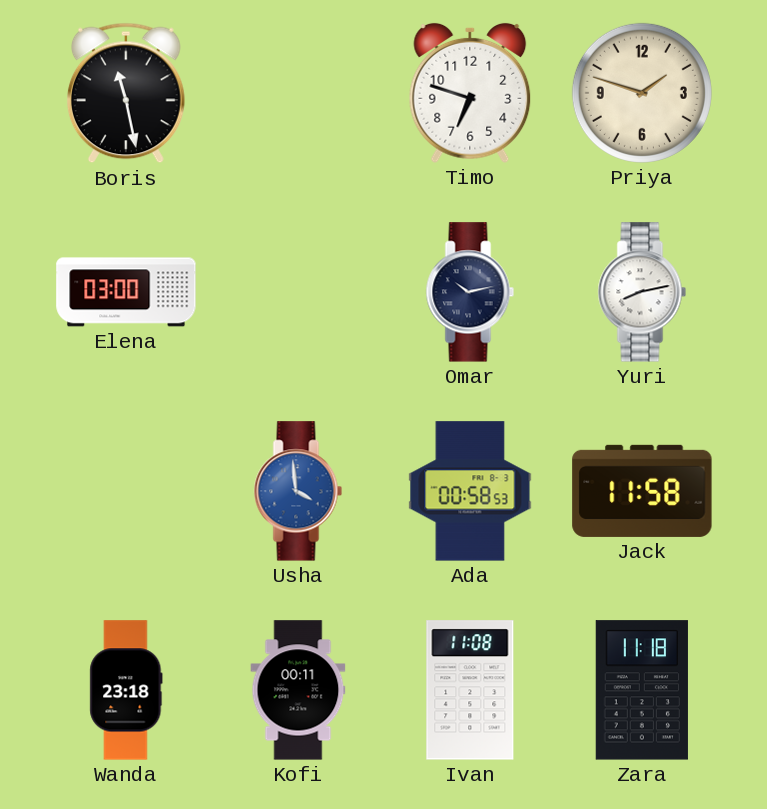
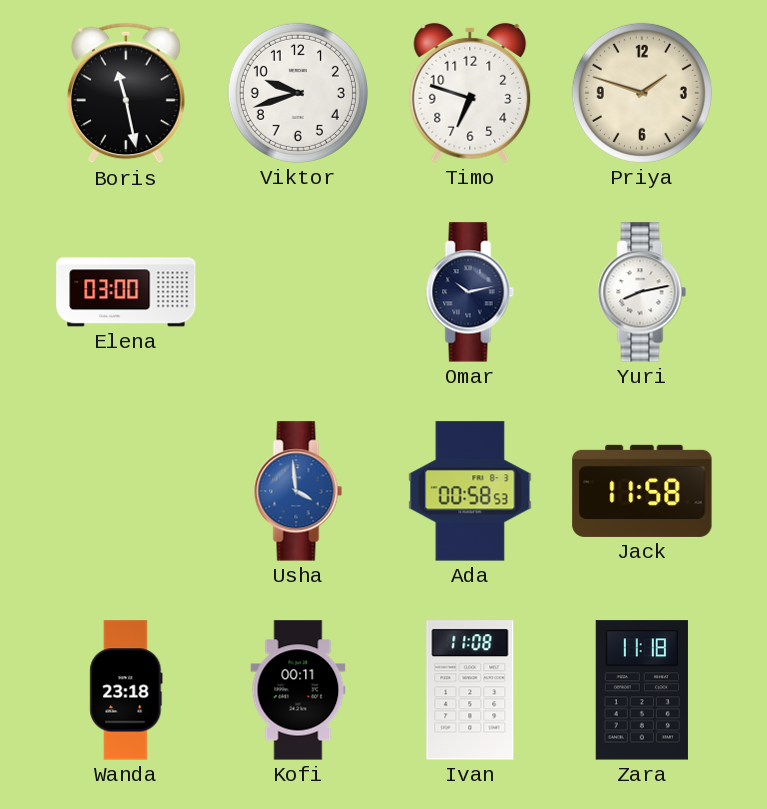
Viktor: none -> 9:42 (298, 93)
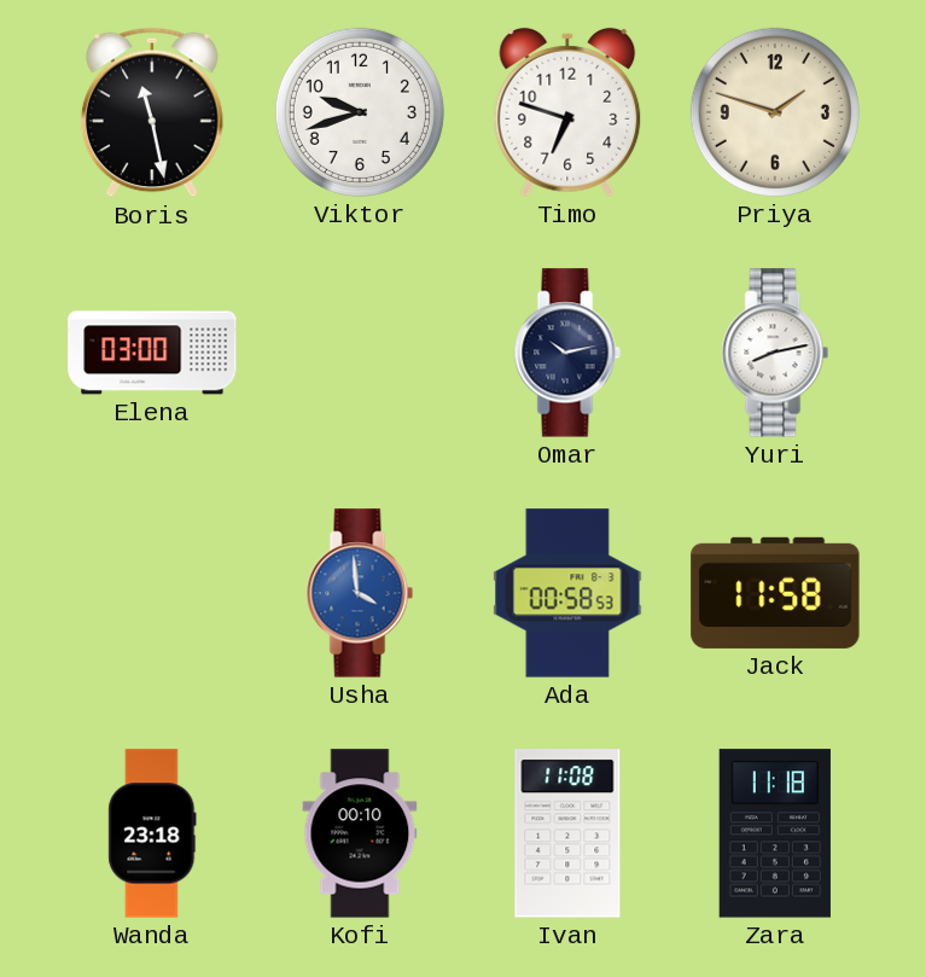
Kofi: 00:11 -> 00:10 (360, 833)
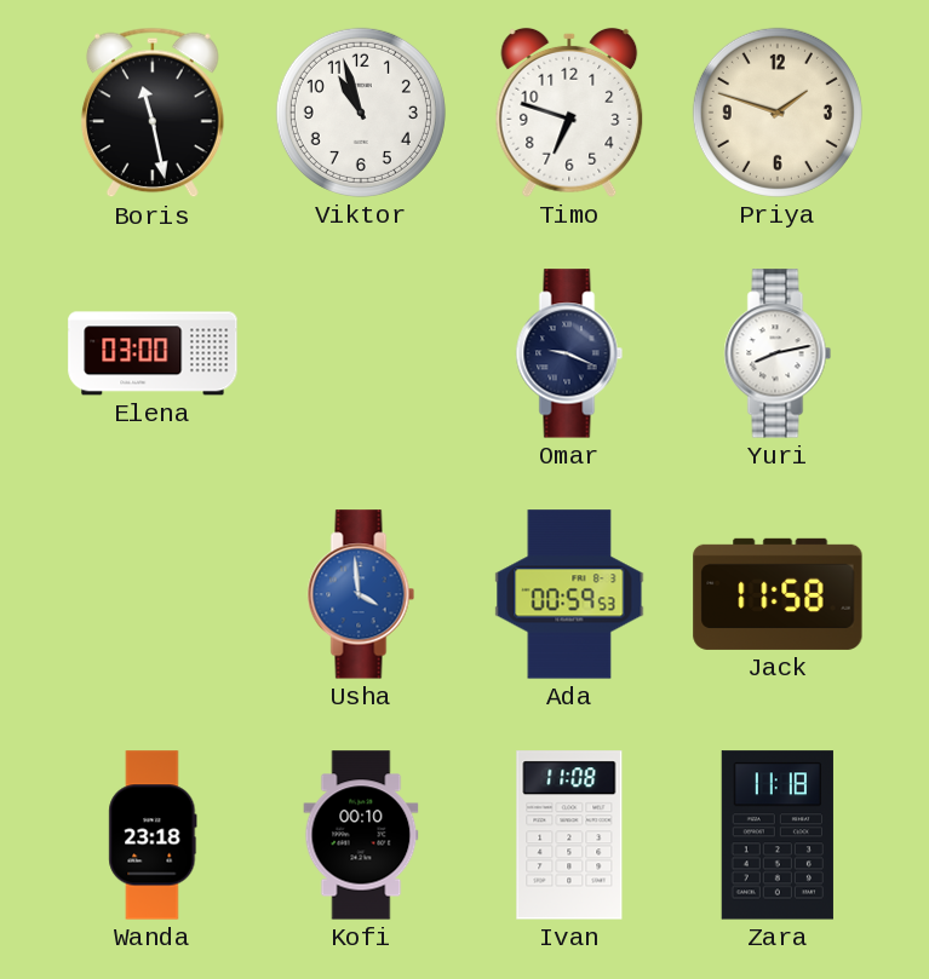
Viktor: 9:42 -> 10:57 (361, 113)
Omar: 10:13 -> 9:19 (569, 353)
Ada: 00:58 -> 00:59 (569, 594)
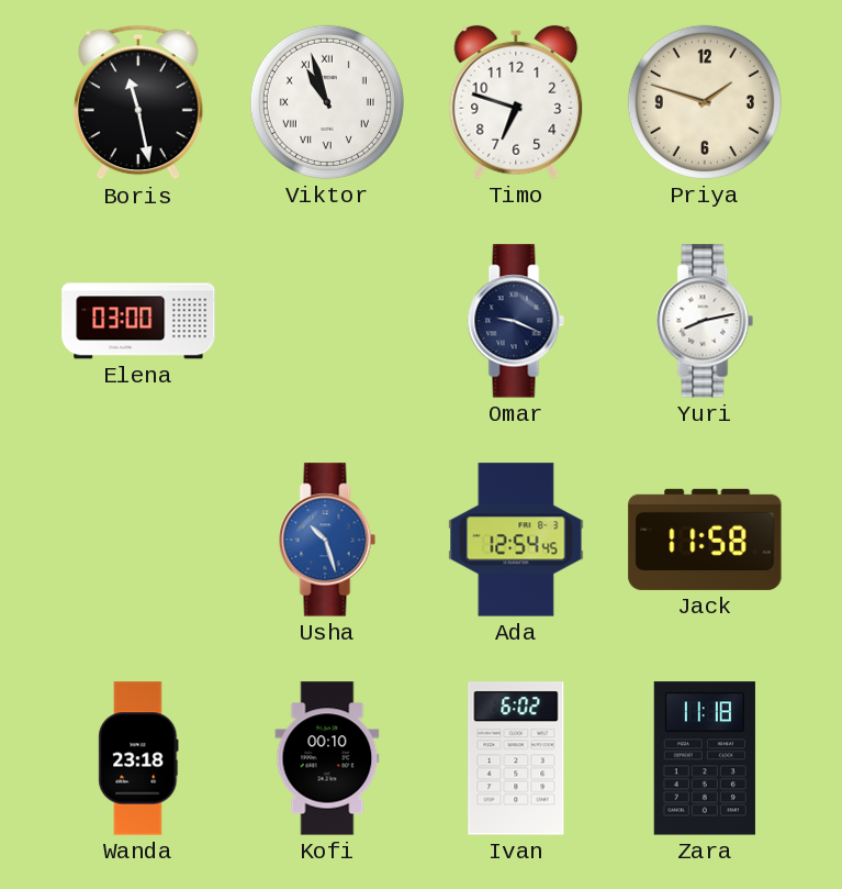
Viktor numerals: Arabic -> Roman (327, 102)
Usha: 3:59 -> 10:27 (327, 540)
Ada: 00:59 -> 12:54 (516, 540)
Ivan: 11:08 -> 6:02 (516, 758)
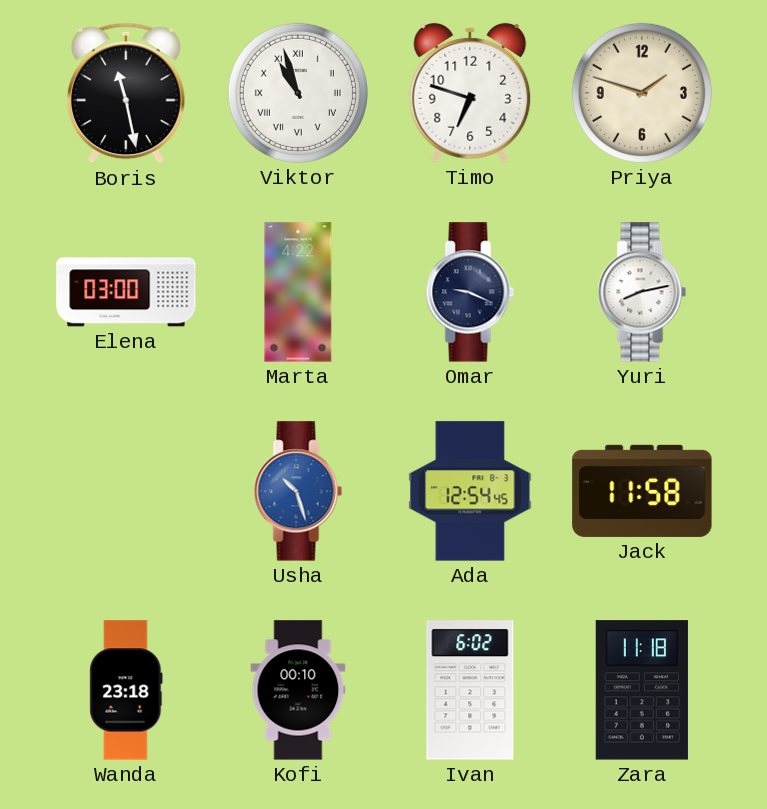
Marta: none -> 4:22 (298, 292)
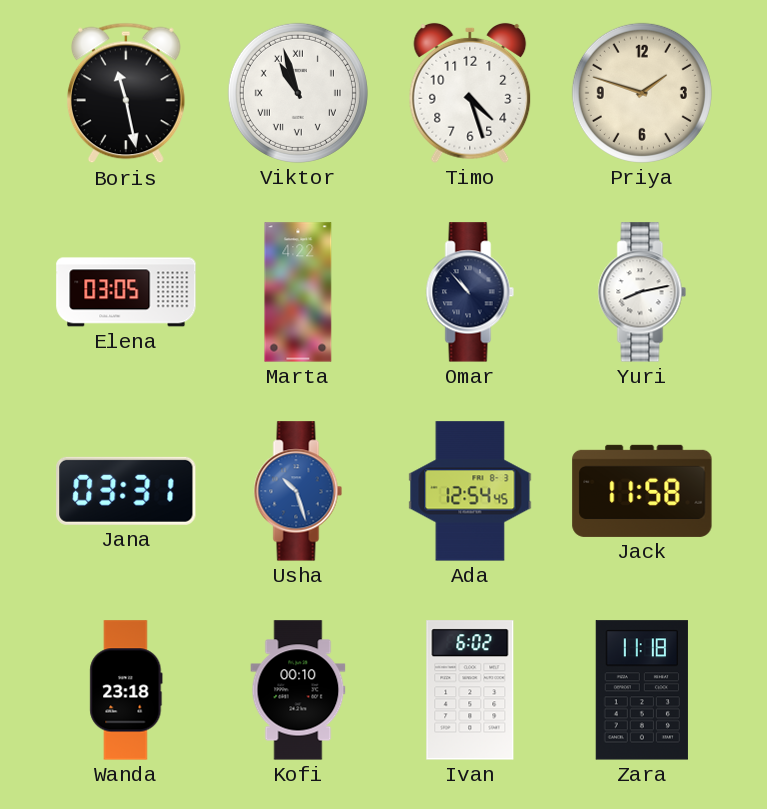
Timo: 6:48 -> 4:27 (470, 93)
Elena: 03:00 -> 03:05 (126, 292)
Omar: 9:19 -> 10:53 (470, 292)
Jana: none -> 03:31 (126, 491)
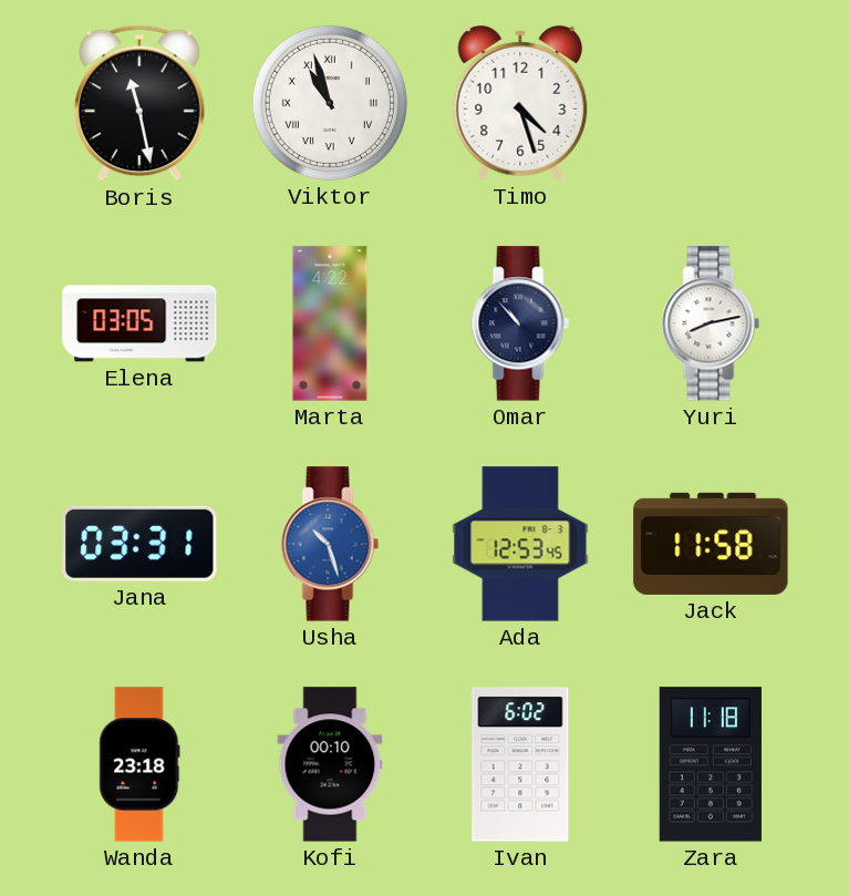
Priya: 1:48 -> none (642, 93)
Ada: 12:54 -> 12:53 (520, 544)
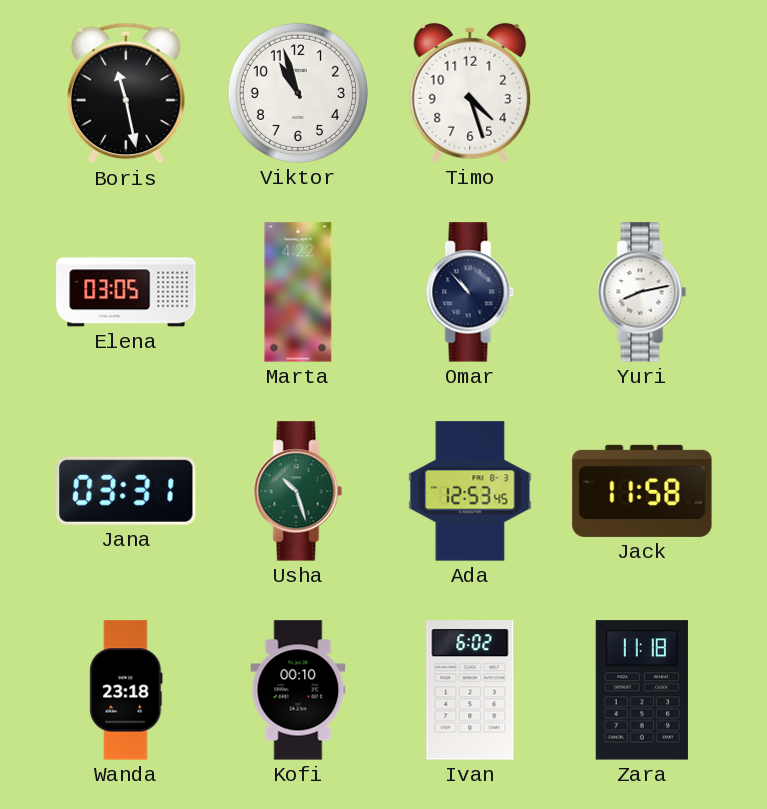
Viktor numerals: Roman -> Arabic (298, 93)
Usha dial: blue -> green (298, 491)
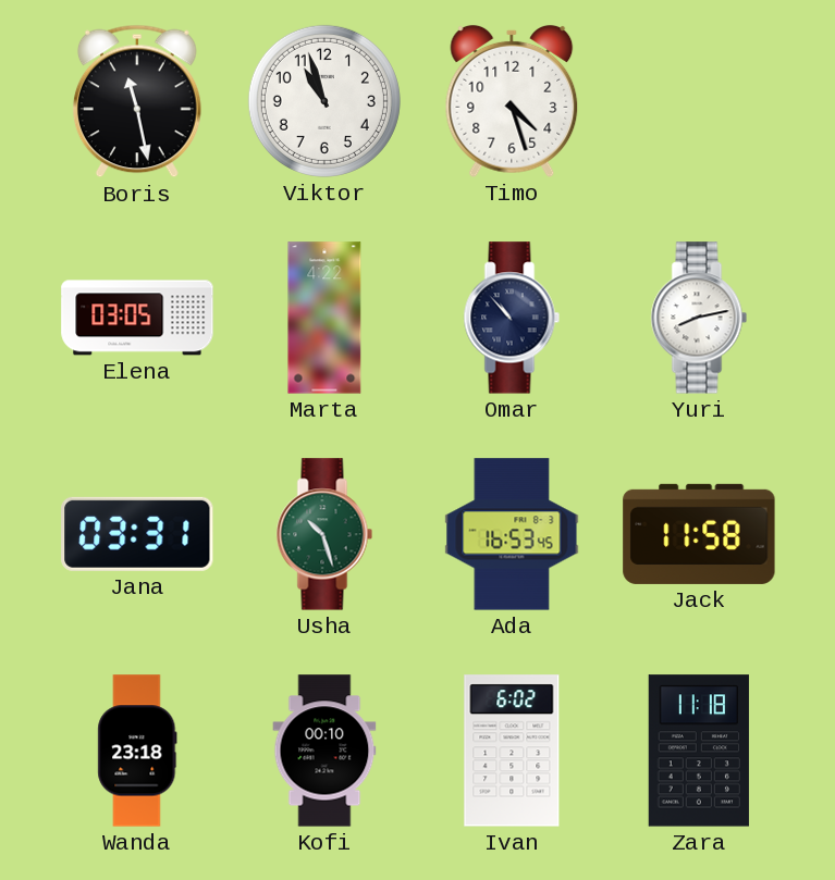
Ada: 12:53 -> 16:53 (512, 534)
